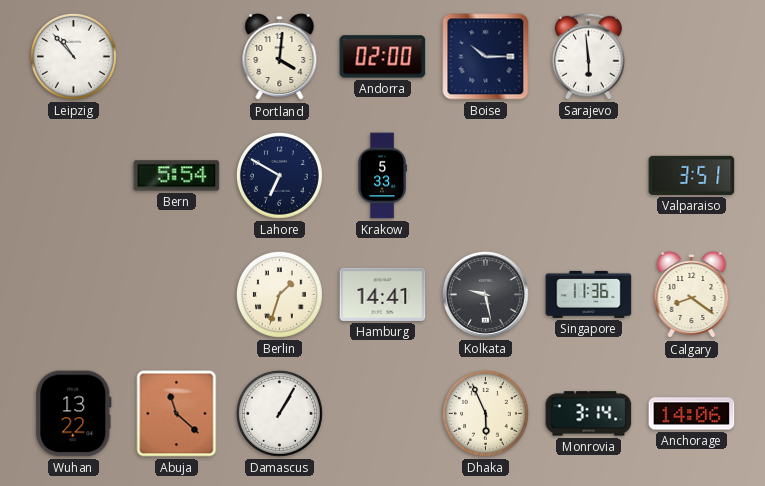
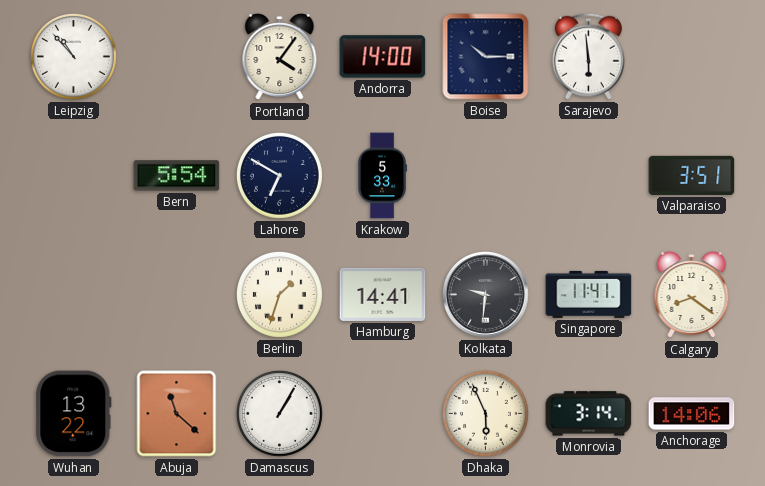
Portland: 4:01 -> 4:06 (280, 57)
Andorra: 02:00 -> 14:00 (383, 57)
Kolkata: 9:28 -> 9:31 (486, 295)
Singapore: 11:36 -> 11:41 (589, 294)
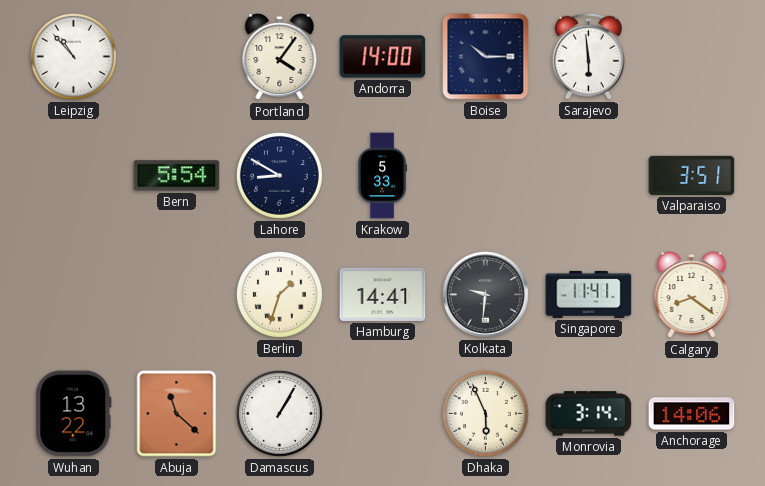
Lahore: 6:50 -> 8:50 (279, 175)
